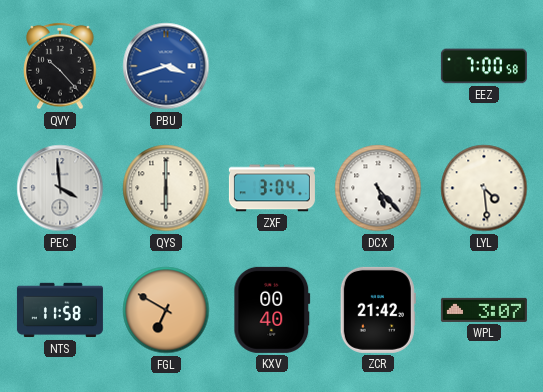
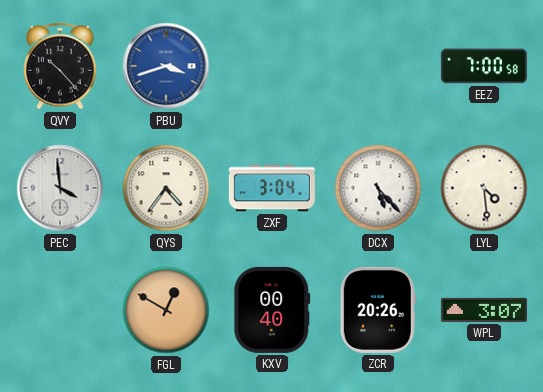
QYS: 6:00 -> 4:36 (166, 188)
NTS: 11:58 -> none (60, 310)
FGL: 6:50 -> 12:50 (166, 310)
ZCR: 21:42 -> 20:26 (378, 310)
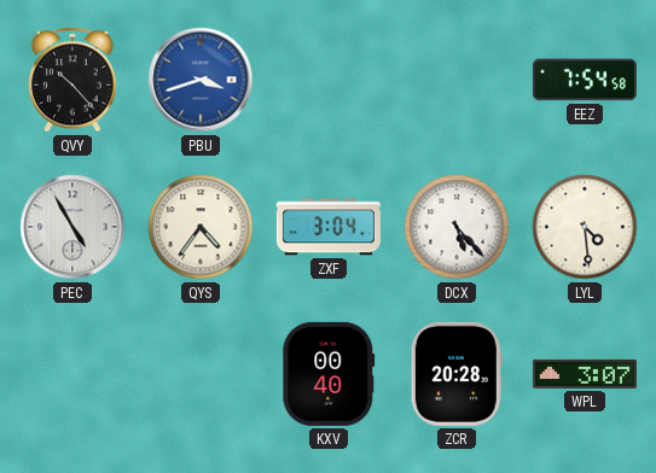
EEZ: 7:00 -> 7:54 (585, 80)
PEC: 3:59 -> 4:55 (72, 227)
FGL: 12:50 -> none (166, 310)
ZCR: 20:26 -> 20:28 (457, 374)
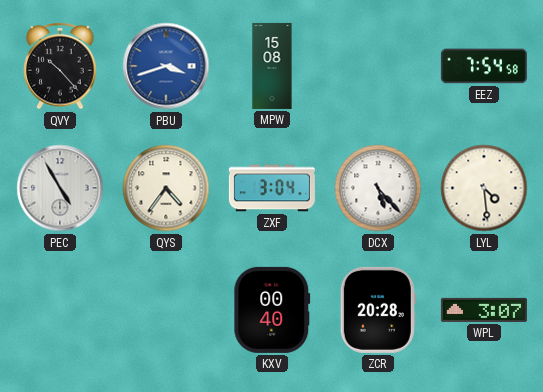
MPW: none -> 15:08 (272, 66)
